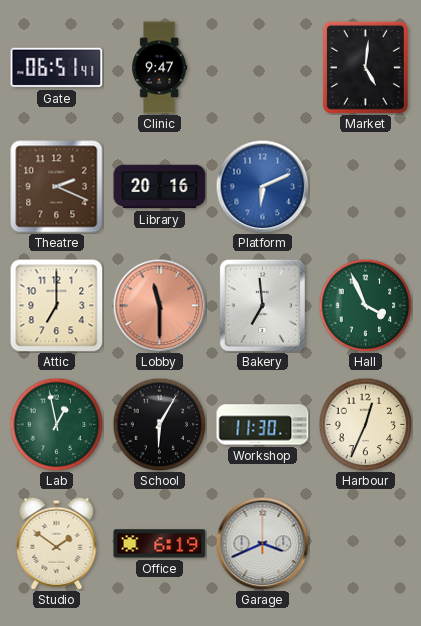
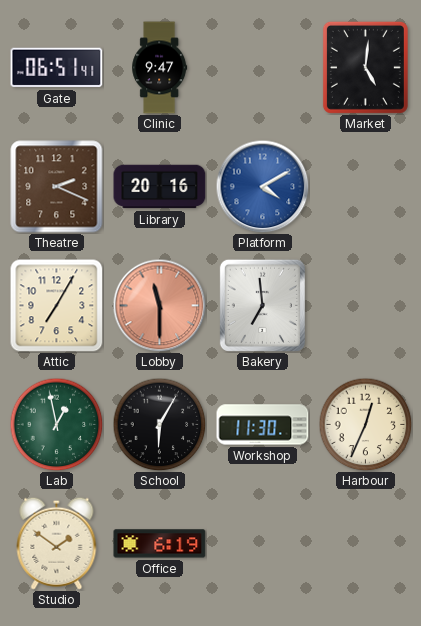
Platform: 6:11 -> 4:10 (262, 186)
Attic: 7:00 -> 7:05 (57, 306)
Hall: 3:56 -> none (365, 305)
Garage: 3:41 -> none (262, 543)
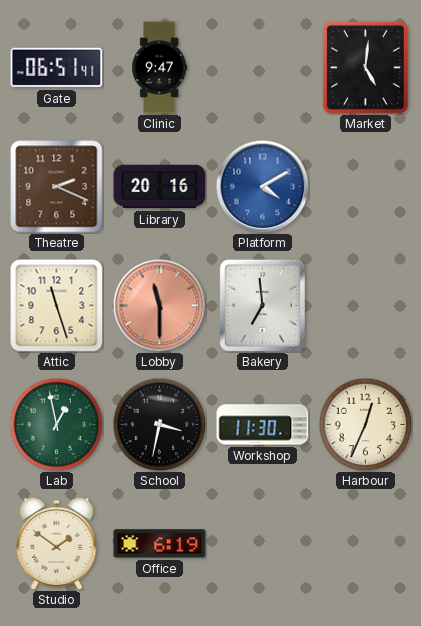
Attic: 7:05 -> 11:27 (57, 306)
School: 6:05 -> 3:32 (159, 424)
